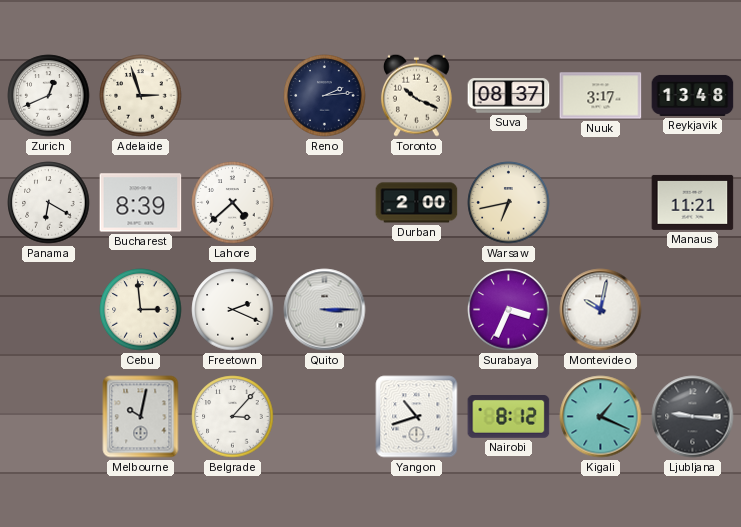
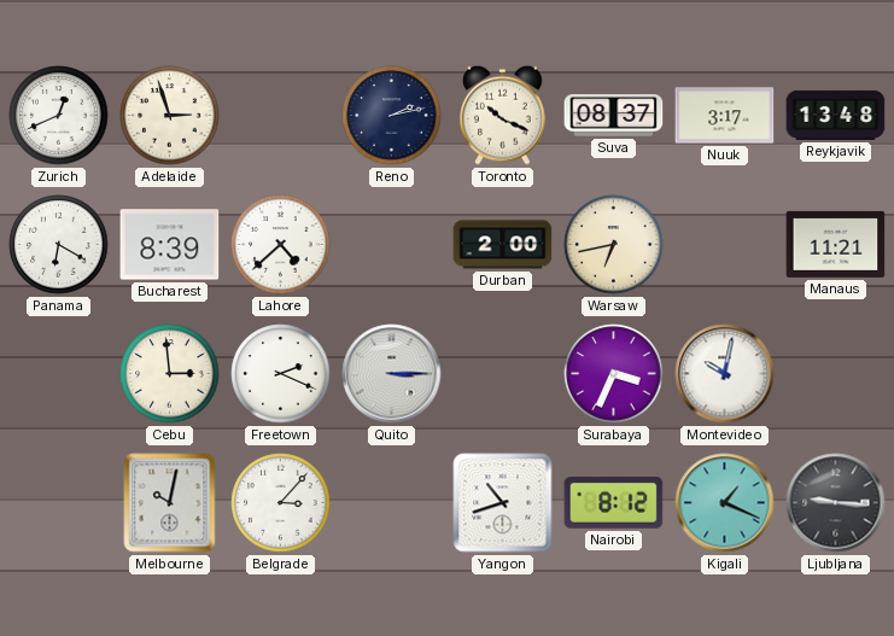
Reno: 2:14 -> 2:13 (392, 116)
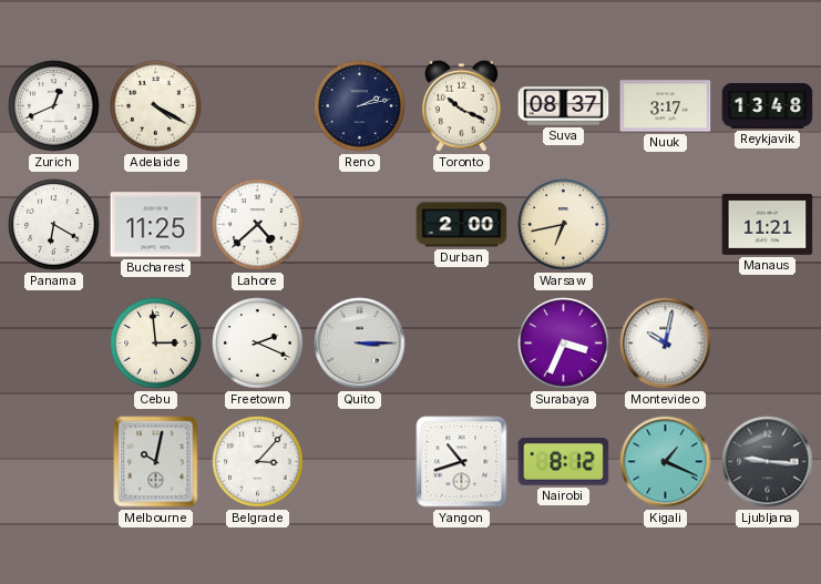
Adelaide: 2:57 -> 4:20 (156, 106)
Bucharest: 8:39 -> 11:25 (156, 225)
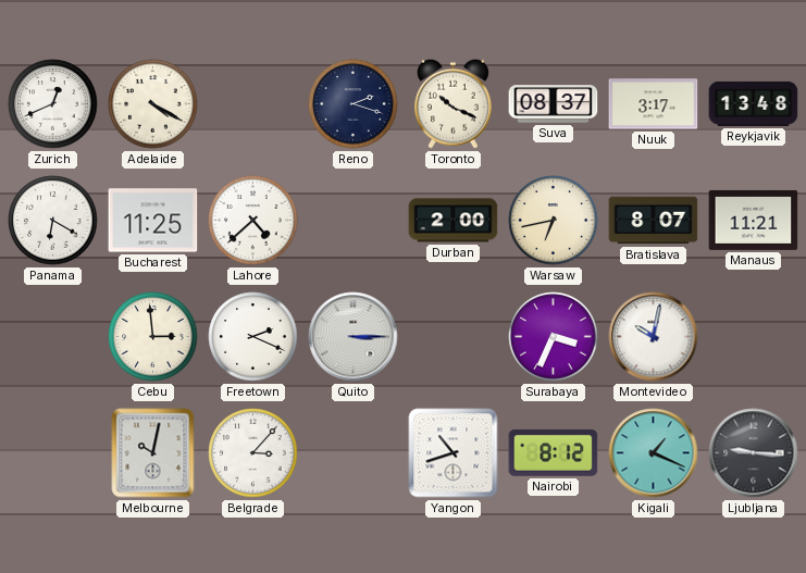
Reno: 2:13 -> 2:18 (354, 104)
Bratislava: none -> 8:07 (654, 221)
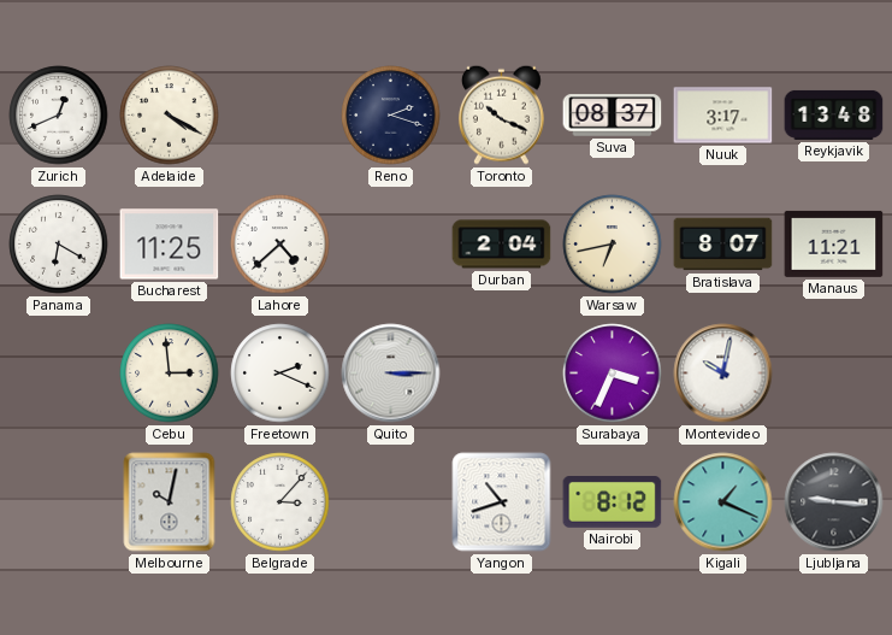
Durban: 2:00 -> 2:04 (502, 245)
